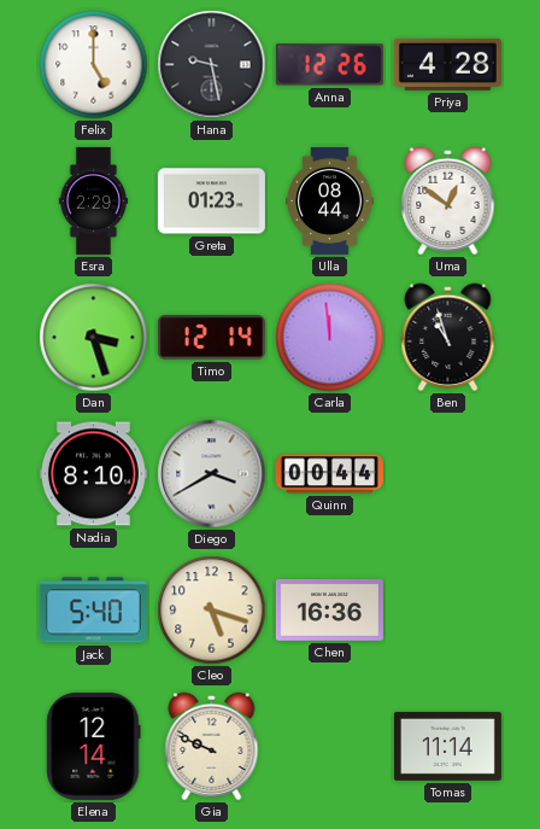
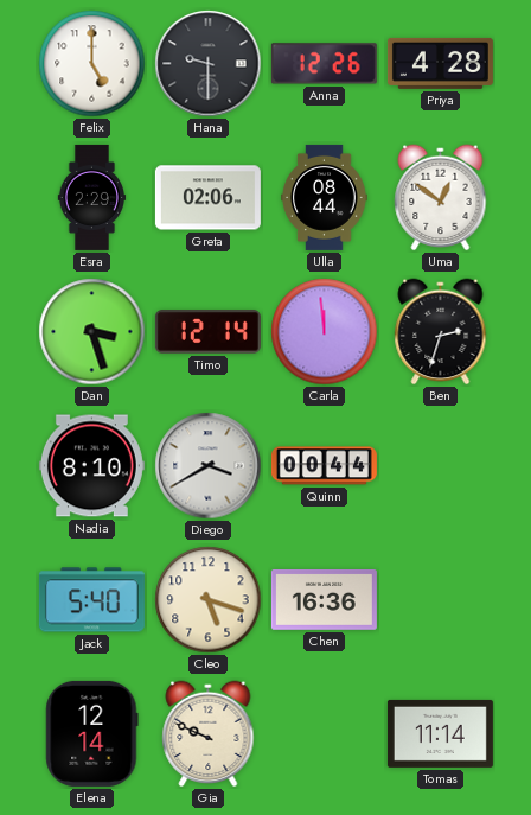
Hana: 9:28 -> 9:30 (209, 64)
Greta: 01:23 -> 02:06 (207, 198)
Ben: 10:57 -> 2:33 (441, 332)
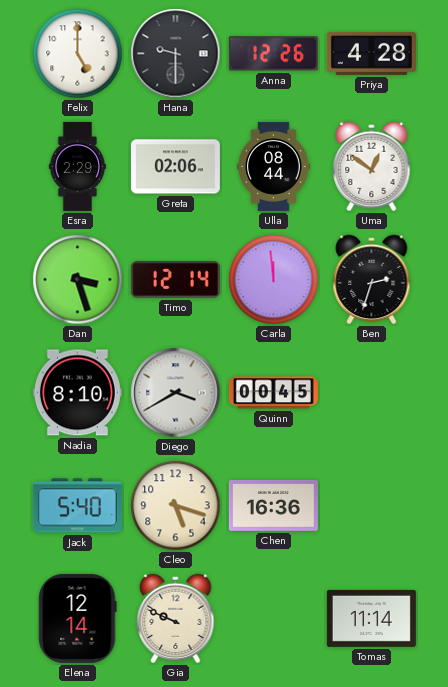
Quinn: 00:44 -> 00:45 (273, 393)
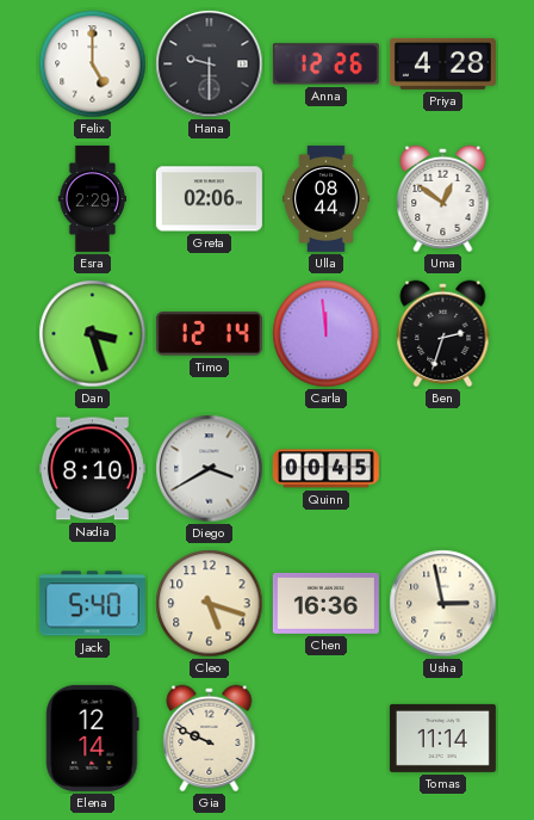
Usha: none -> 2:58 (443, 604)
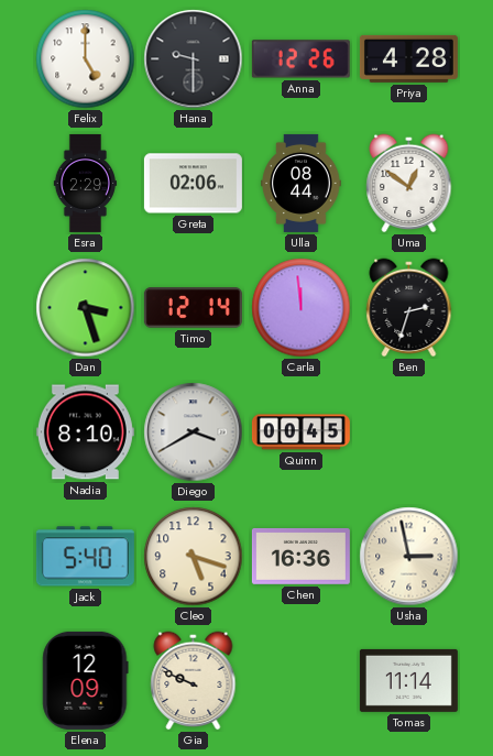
Elena: 12:14 -> 12:09 (86, 680)
